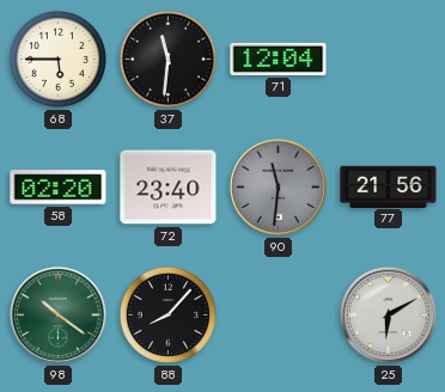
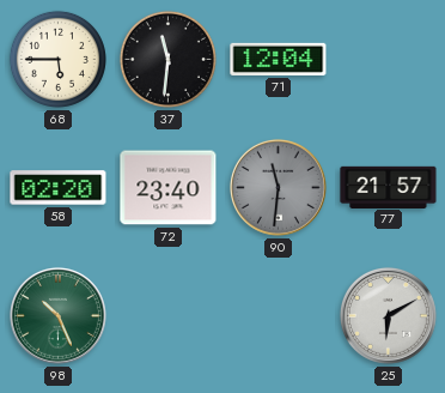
77: 21:56 -> 21:57 (389, 187)
98: 10:21 -> 10:26 (57, 315)
88: 8:07 -> none (167, 314)
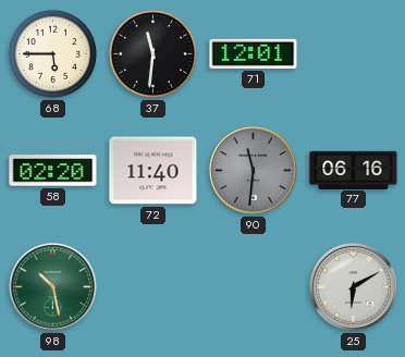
71: 12:04 -> 12:01 (254, 53)
72: 23:40 -> 11:40 (154, 171)
77: 21:57 -> 06:16 (354, 170)
98: 10:26 -> 10:28 (52, 286)
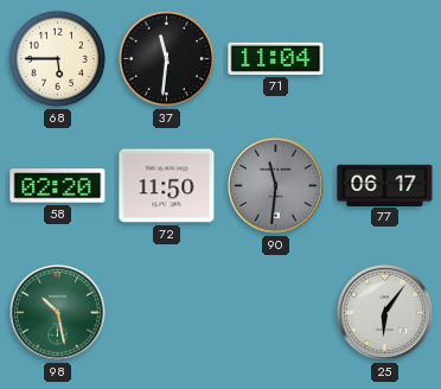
71: 12:01 -> 11:04 (276, 58)
72: 11:40 -> 11:50 (167, 186)
77: 06:16 -> 06:17 (385, 185)
25: 6:10 -> 6:06 (384, 312)
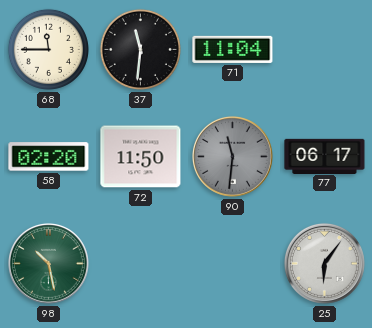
68: 5:45 -> 11:45 (48, 49)
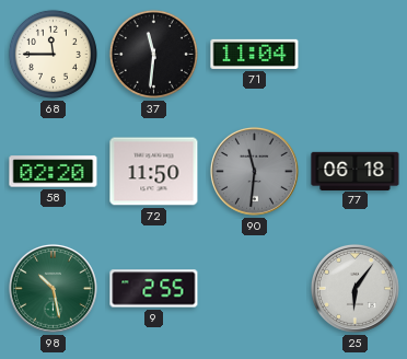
77: 06:17 -> 06:18 (356, 171)
9: none -> 2:55 (154, 289)
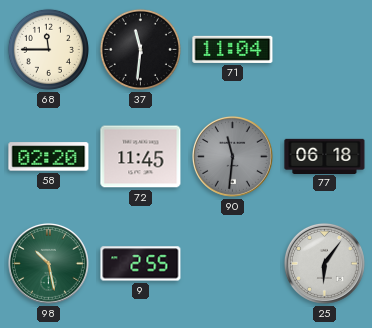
72: 11:50 -> 11:45 (141, 157)
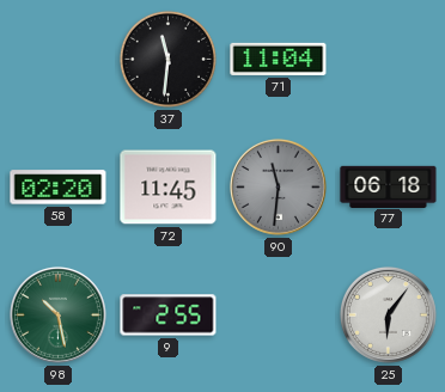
68: 11:45 -> none (48, 49)
